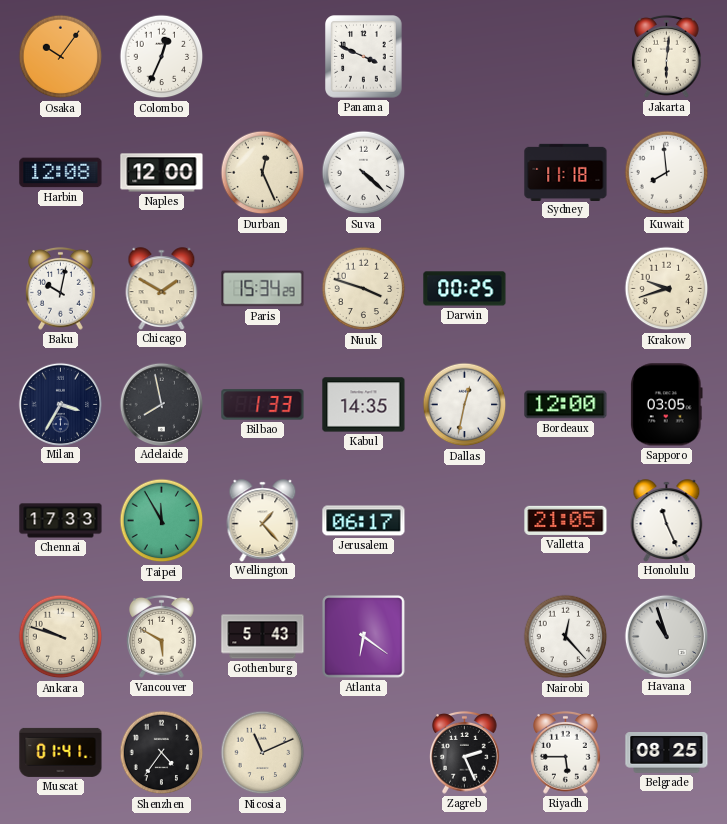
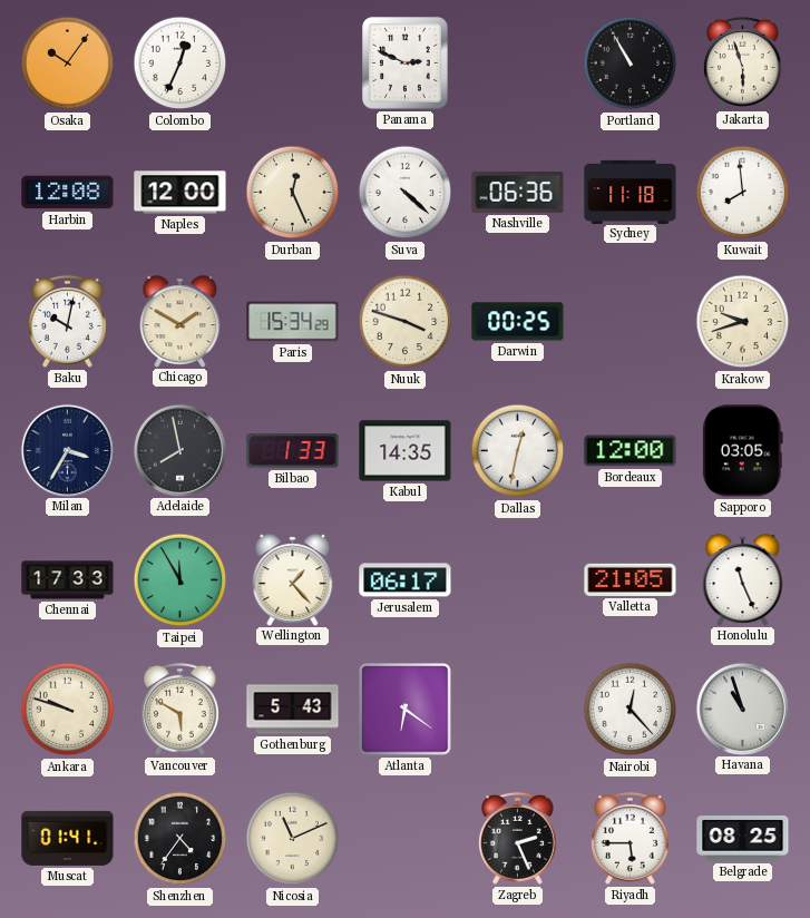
Panama: 3:49 -> 2:49 (406, 64)
Portland: none -> 10:55 (631, 64)
Jakarta: 6:01 -> 5:57 (743, 62)
Nashville: none -> 06:36 (518, 193)
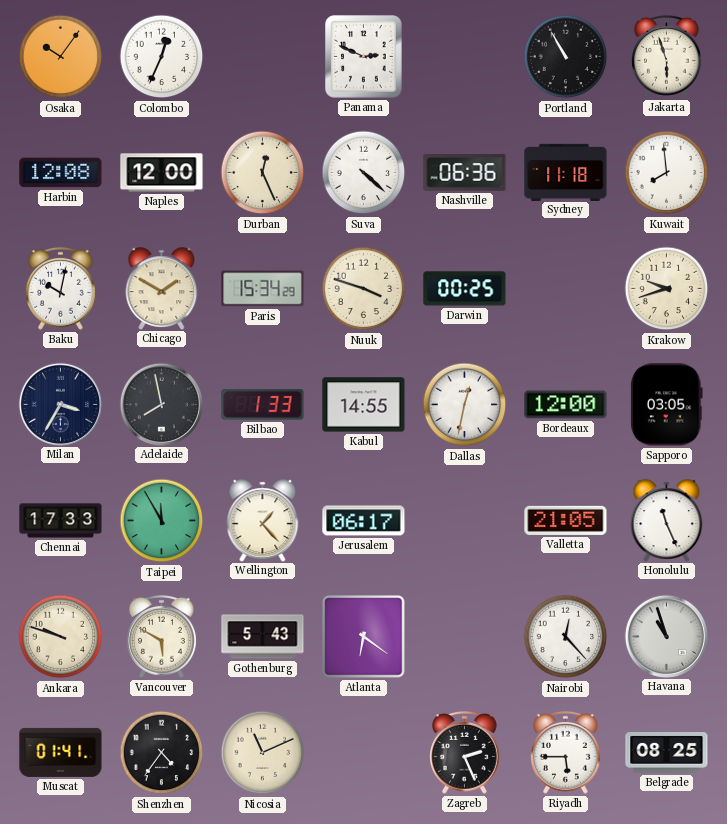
Kabul: 14:35 -> 14:55 (364, 405)
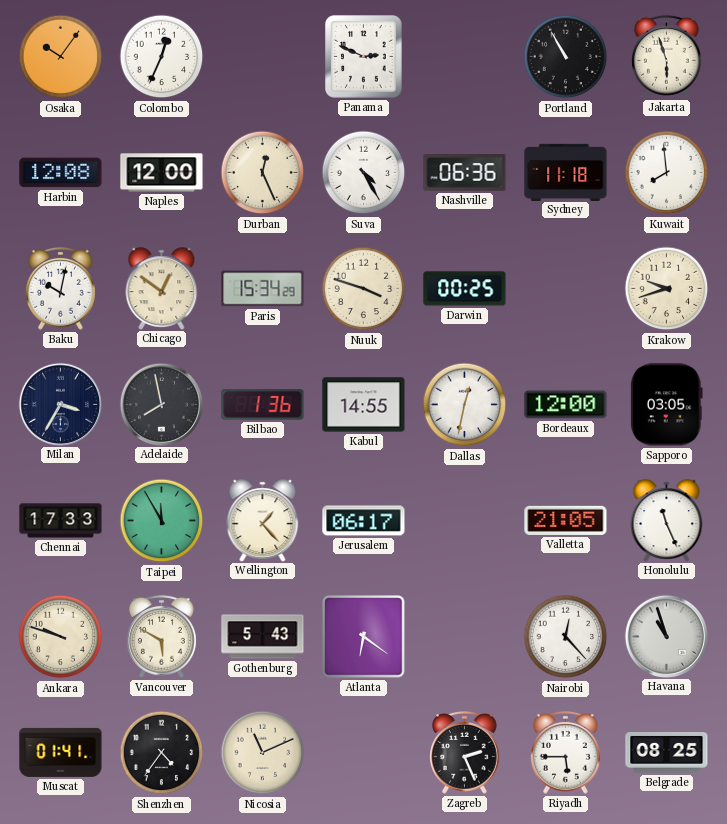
Suva: 4:22 -> 4:25 (364, 173)
Chicago: 1:50 -> 12:51 (162, 288)
Bilbao: 1:33 -> 1:36 (263, 405)
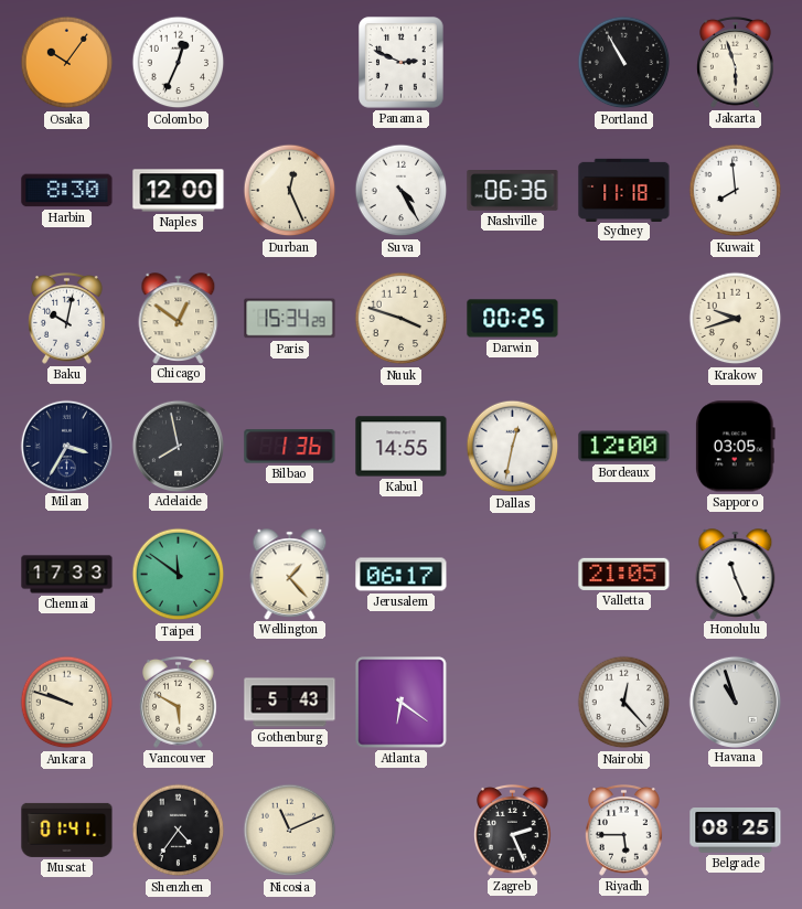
Harbin: 12:08 -> 8:30 (67, 191)
Taipei: 11:55 -> 11:51 (179, 575)
